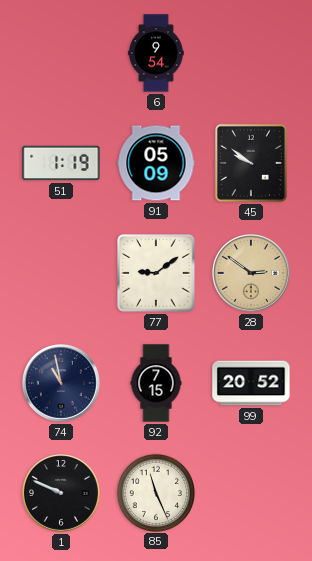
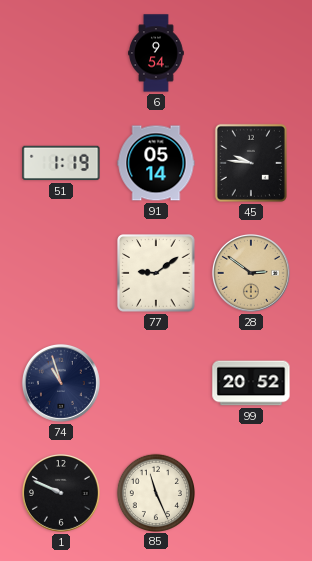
91: 05:09 -> 05:14 (156, 163)
45: 9:51 -> 9:46 (251, 163)
74: 10:58 -> 10:57 (61, 383)
92: 7:15 -> none (156, 383)
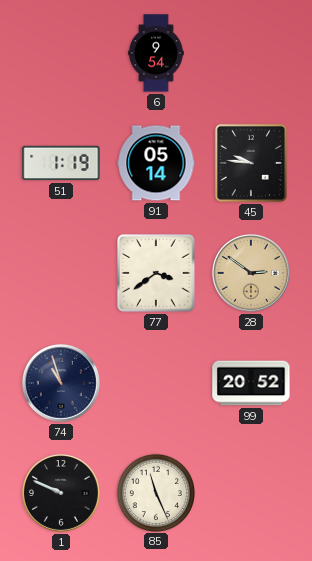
77: 9:09 -> 3:39 (156, 273)
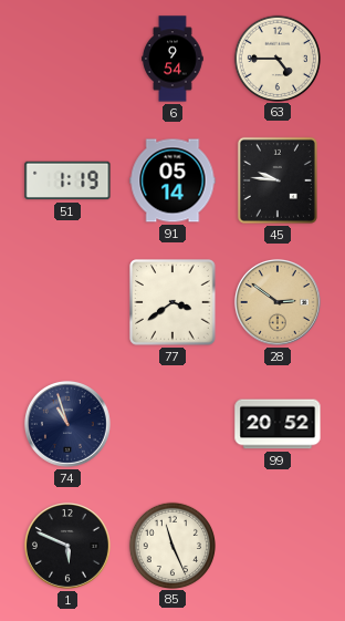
63: none -> 4:45 (276, 58)
1: 9:49 -> 5:49 (67, 546)
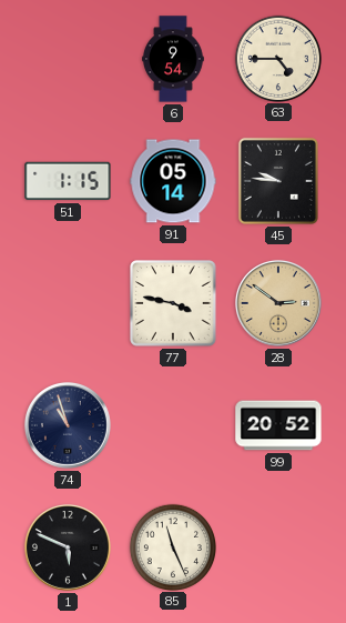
51: 1:19 -> 1:15 (68, 181)
77: 3:39 -> 3:47 (173, 303)
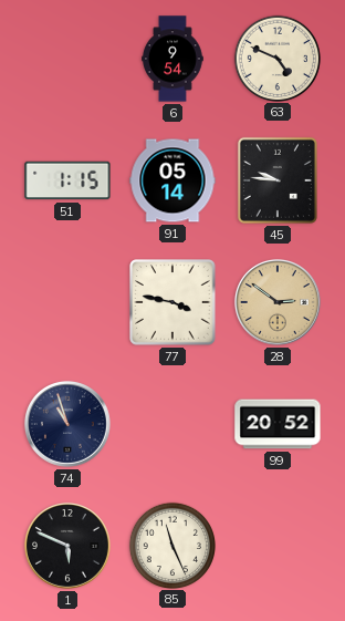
63: 4:45 -> 4:49 (276, 58)
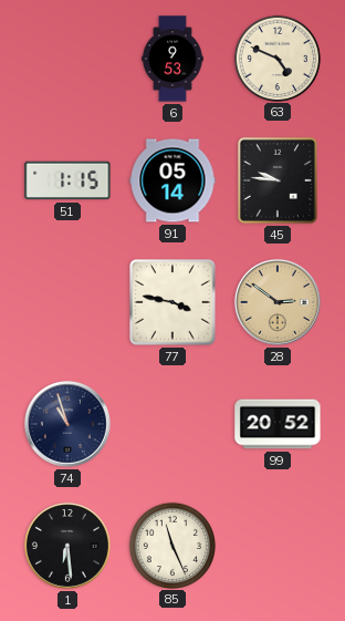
6: 9:54 -> 9:53 (172, 59)
1: 5:49 -> 6:29 (67, 546)
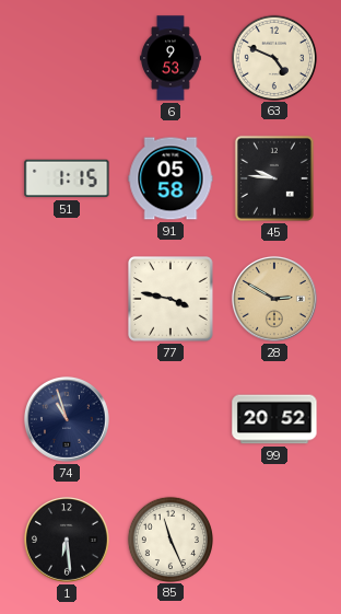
91: 05:14 -> 05:58 (170, 178)
28: 2:51 -> 2:50 (274, 299)
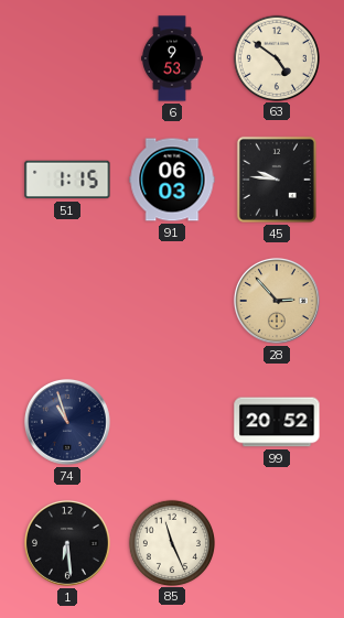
63: 4:49 -> 4:51 (276, 57)
91: 05:58 -> 06:03 (172, 180)
77: 3:47 -> none (170, 299)
28: 2:50 -> 2:53 (277, 301)
